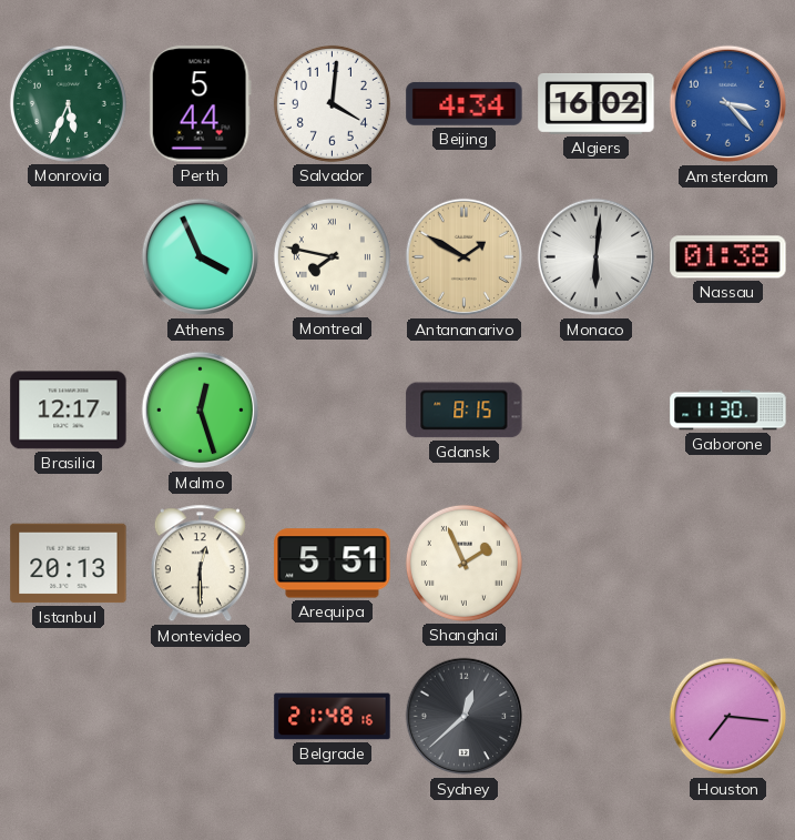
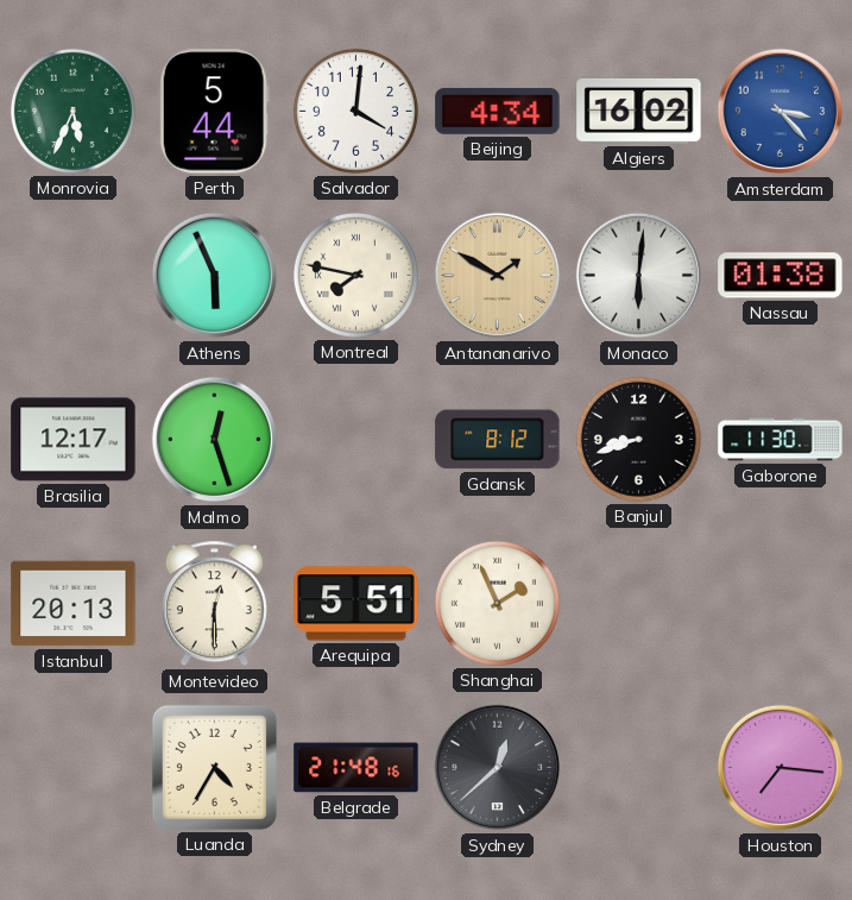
Athens: 3:56 -> 5:56 (215, 276)
Gdansk: 8:15 -> 8:12 (498, 440)
Banjul: none -> 8:42 (638, 439)
Luanda: none -> 4:35 (214, 767)
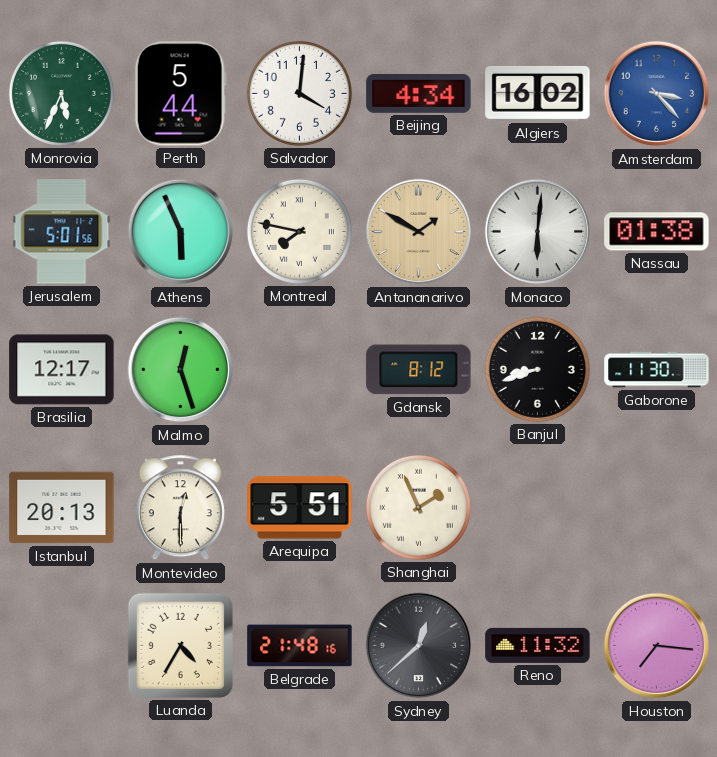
Jerusalem: none -> 5:01 (62, 232)
Reno: none -> 11:32 (538, 645)
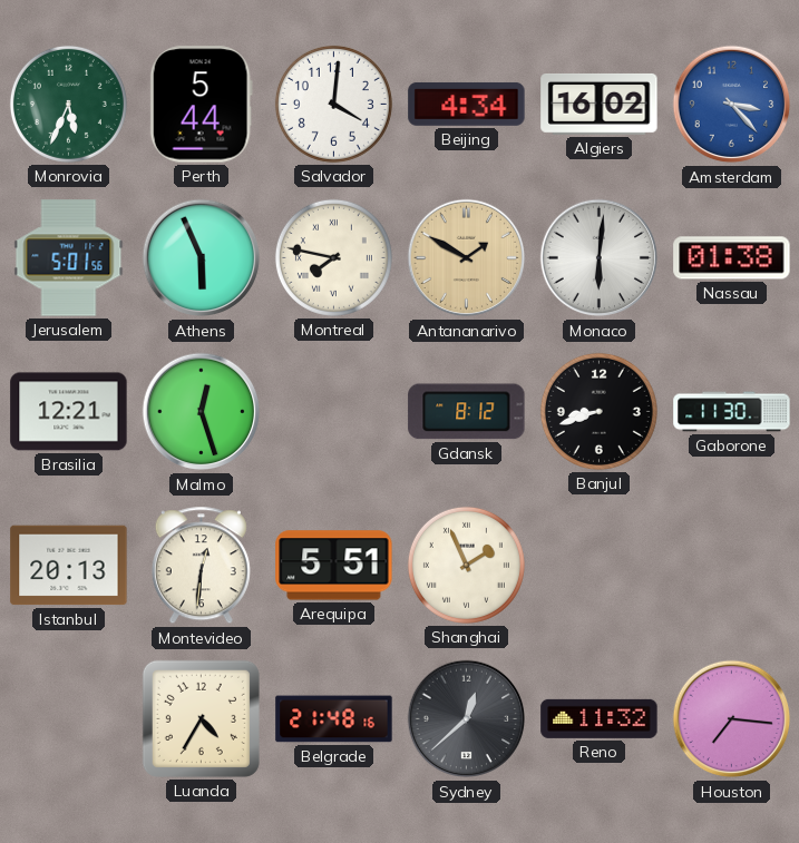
Brasilia: 12:17 -> 12:21 (69, 412)
Montevideo: 12:30 -> 12:31 (201, 566)
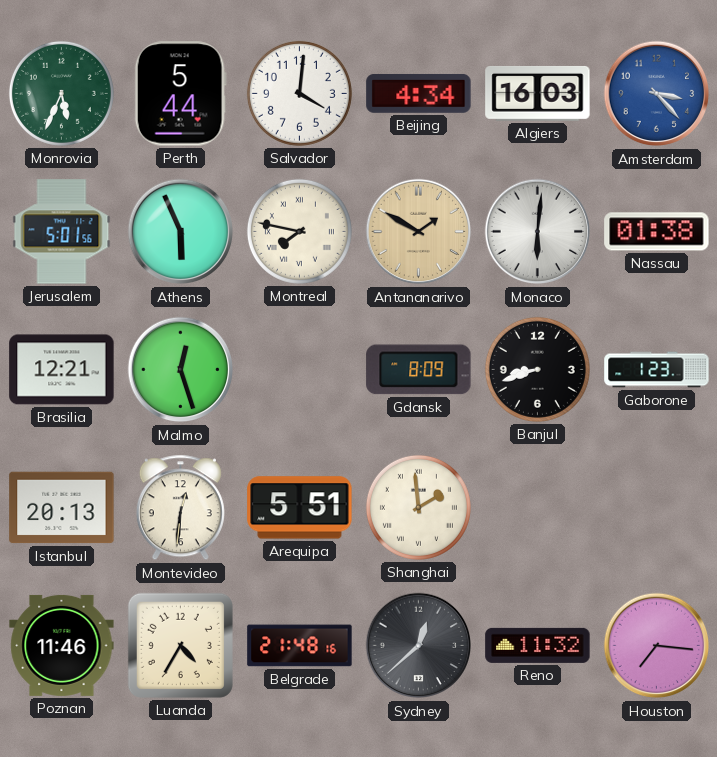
Algiers: 16:02 -> 16:03 (538, 93)
Gdansk: 8:12 -> 8:09 (419, 370)
Gaborone: 11:30 -> 1:23 (657, 370)
Shanghai: 1:56 -> 1:59 (418, 507)
Poznan: none -> 11:46 (62, 645)
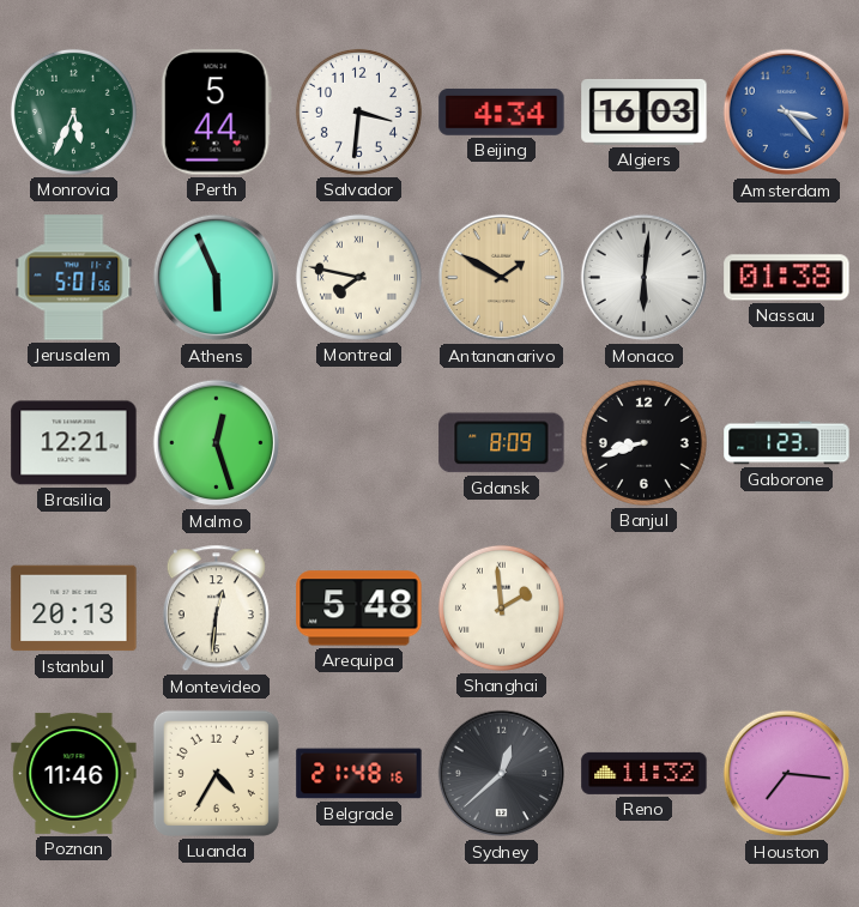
Salvador: 4:01 -> 3:31 (358, 111)
Arequipa: 5:51 -> 5:48 (359, 609)
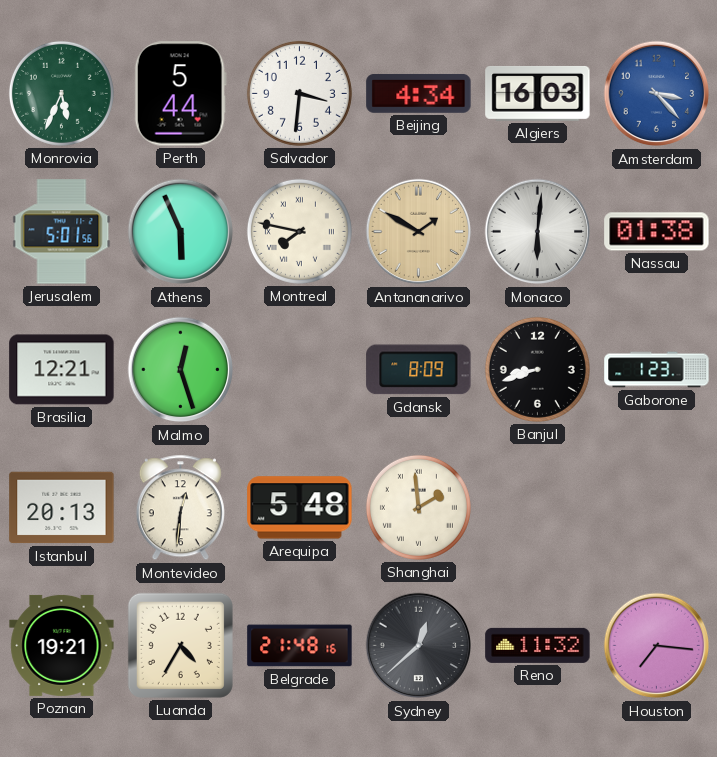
Poznan: 11:46 -> 19:21 (62, 645)
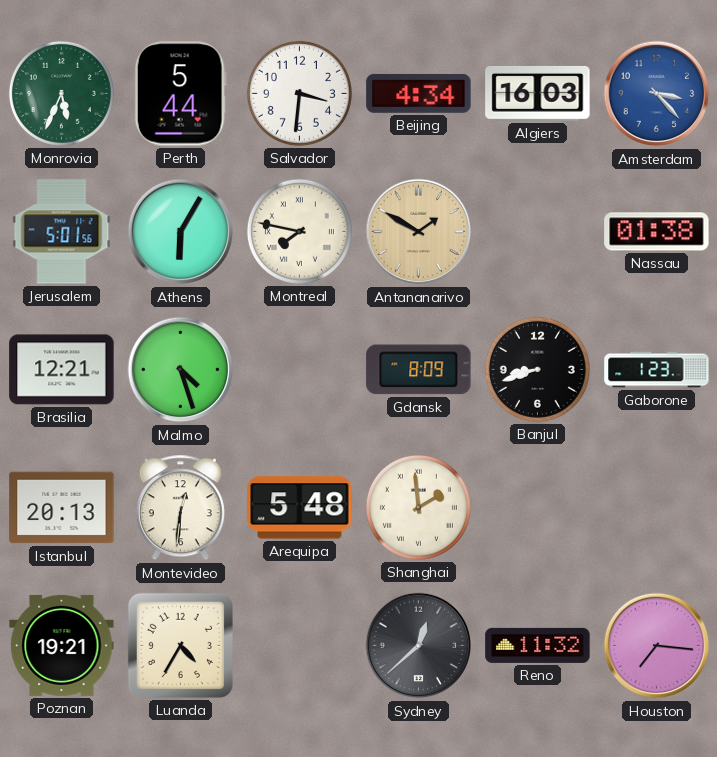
Athens: 5:56 -> 6:05 (181, 232)
Monaco: 6:01 -> none (538, 232)
Malmo: 12:27 -> 4:27 (181, 370)
Belgrade: 21:48 -> none (300, 646)
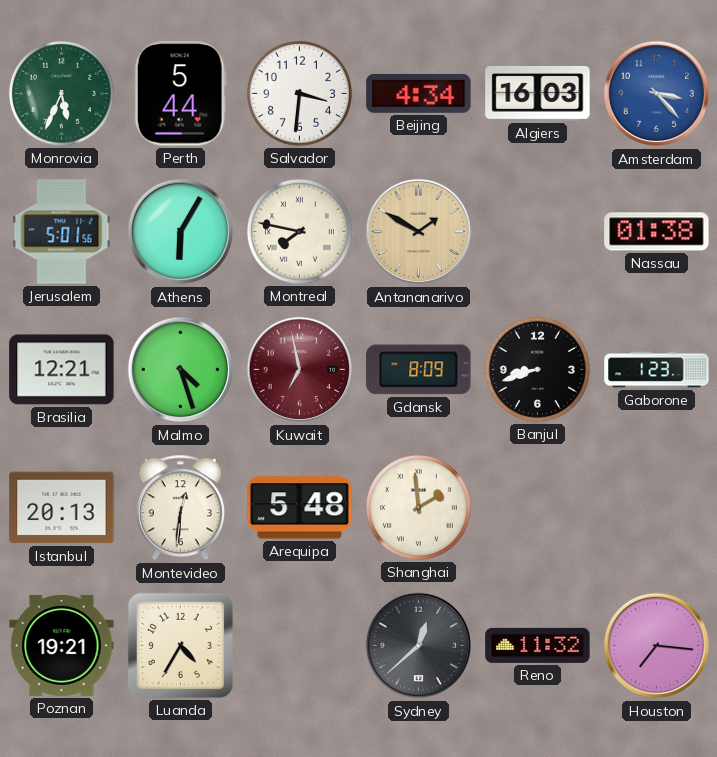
Kuwait: none -> 6:58 (300, 370)
